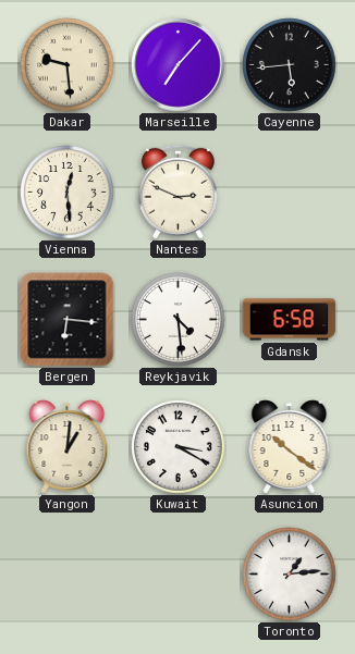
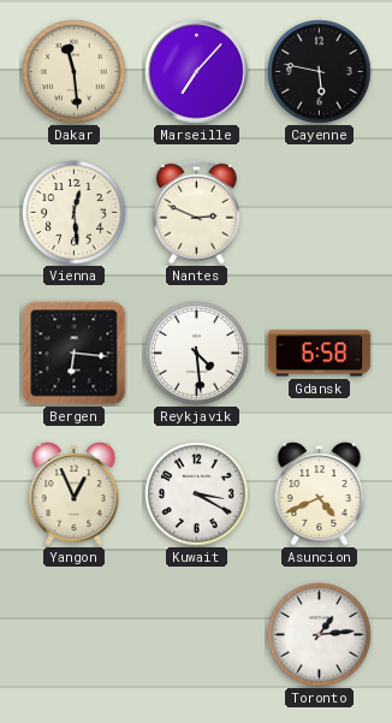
Dakar: 9:29 -> 11:29 (75, 72)
Cayenne: 5:44 -> 5:47 (320, 72)
Yangon: 1:01 -> 12:56 (75, 494)
Asuncion: 10:21 -> 4:41 (320, 494)
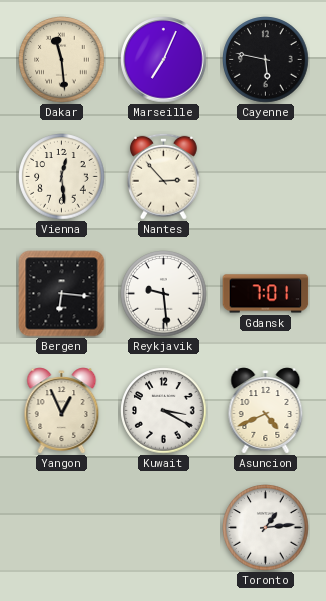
Marseille: 7:07 -> 7:04 (164, 60)
Nantes: 2:49 -> 2:53 (163, 176)
Reykjavik: 4:29 -> 9:29 (164, 294)
Gdansk: 6:58 -> 7:01 (266, 294)
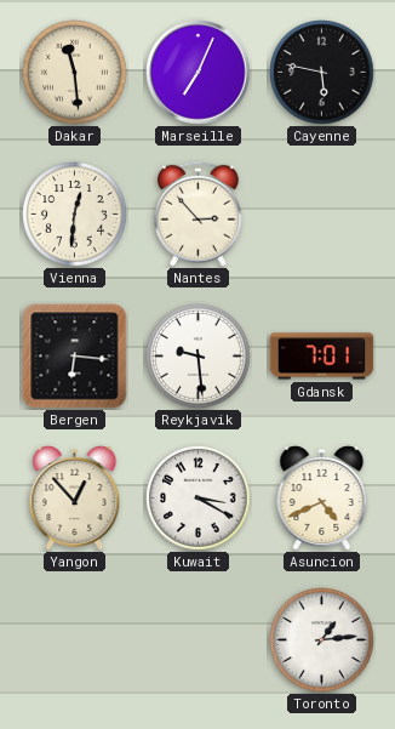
Vienna: 12:29 -> 12:31 (75, 215)
Yangon: 12:56 -> 12:53 (75, 499)
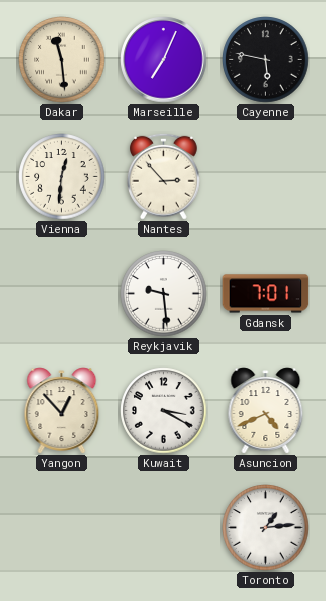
Bergen: 6:16 -> none (75, 357)
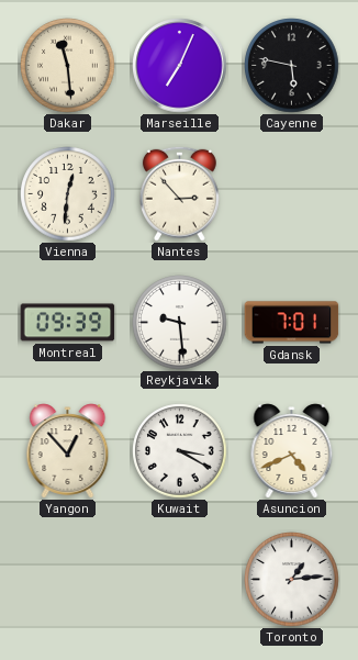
Montreal: none -> 09:39 (68, 323)
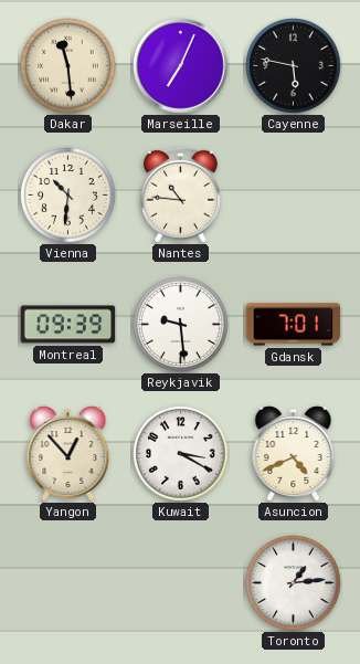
Vienna: 12:31 -> 10:31 (68, 196)
Nantes: 2:53 -> 10:46 (180, 194)
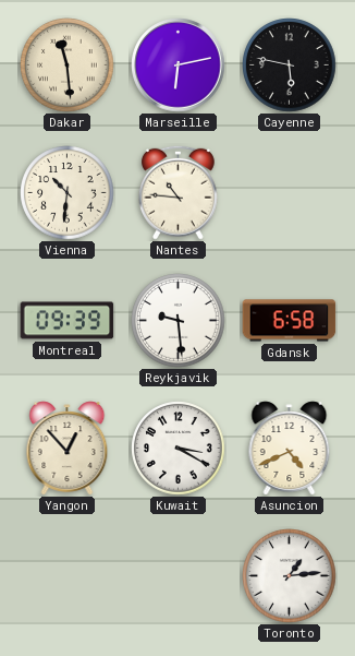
Marseille: 7:04 -> 6:13 (179, 65)
Gdansk: 7:01 -> 6:58 (290, 321)
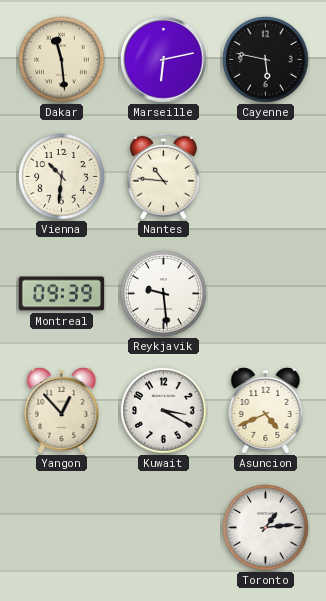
Gdansk: 6:58 -> none (290, 321)
